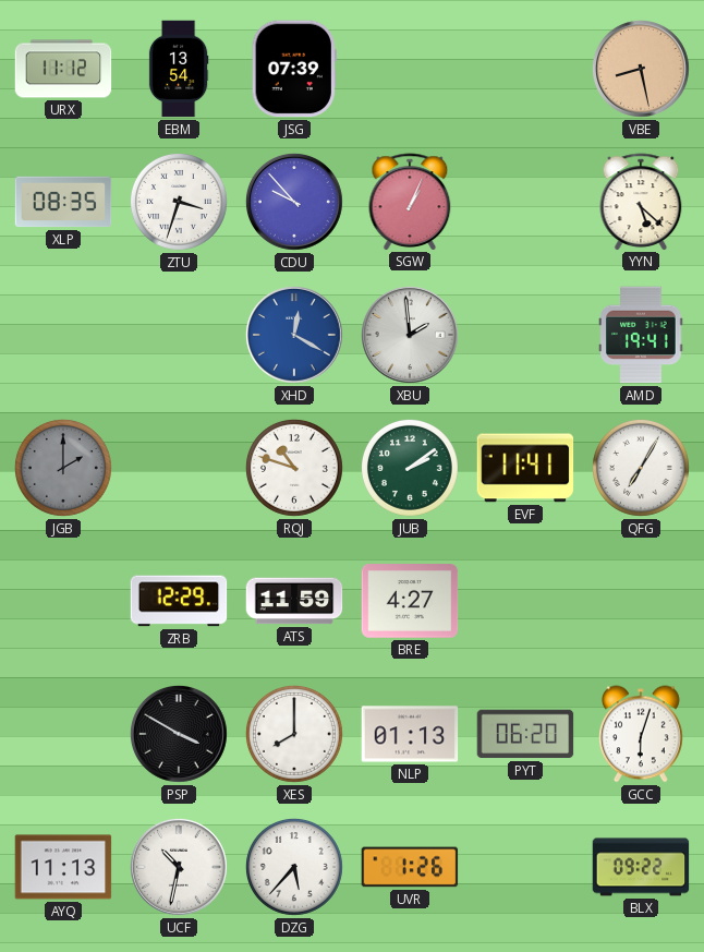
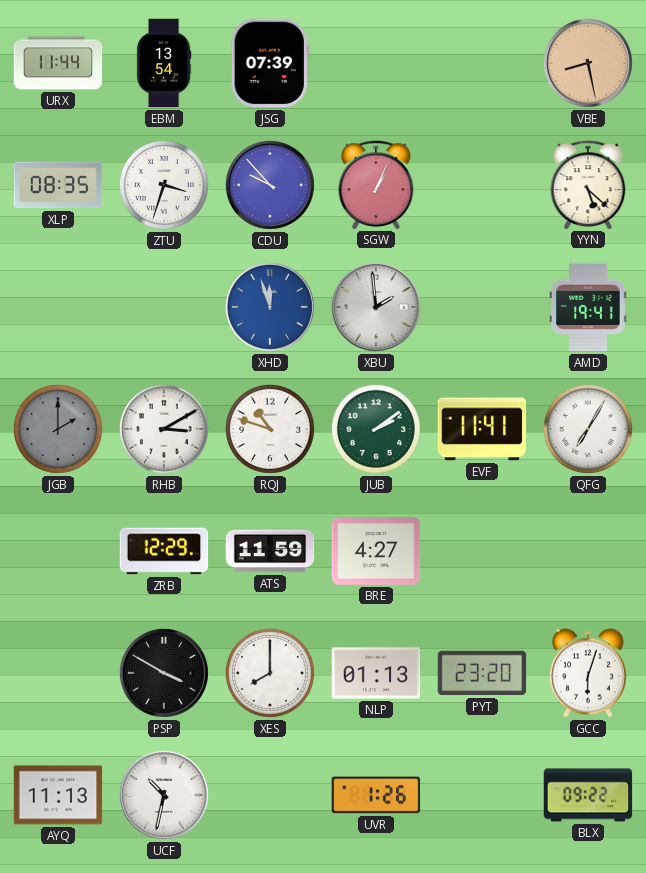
URX: 11:12 -> 11:44 (58, 63)
XHD: 12:20 -> 11:57 (270, 307)
RHB: none -> 3:10 (164, 429)
PYT: 06:20 -> 23:20 (482, 673)
DZG: 5:37 -> none (294, 867)
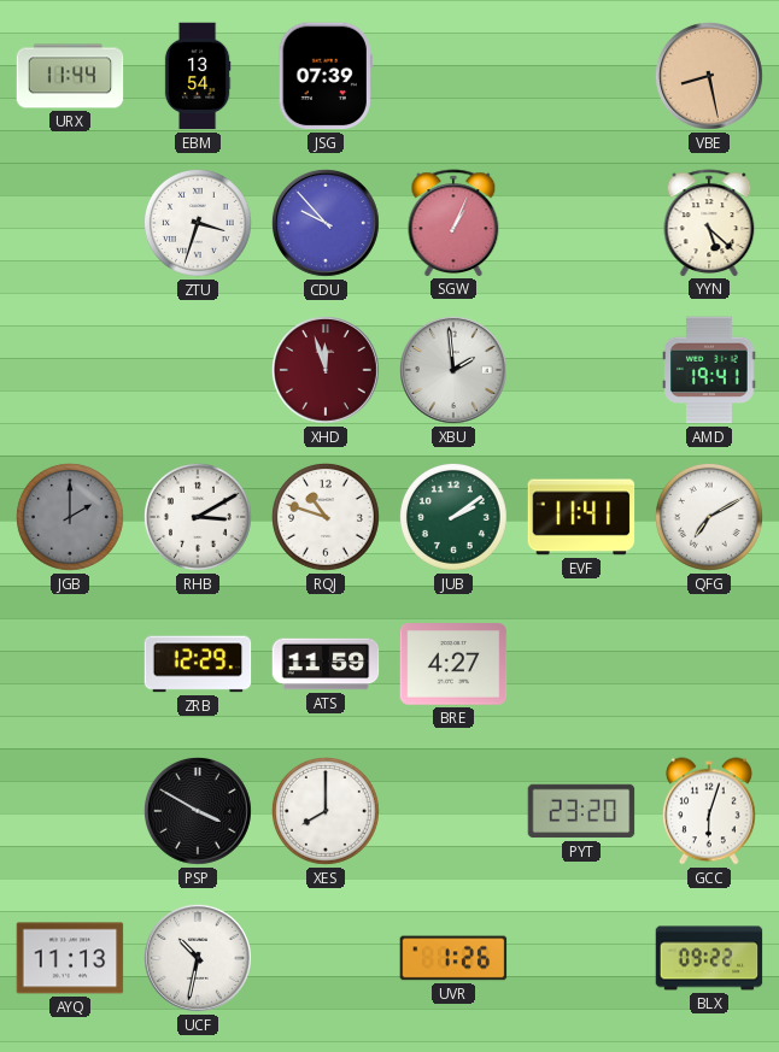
XLP: 08:35 -> none (58, 185)
XHD dial: blue -> burgundy (326, 370)
QFG: 7:05 -> 7:10 (709, 517)
NLP: 01:13 -> none (376, 673)
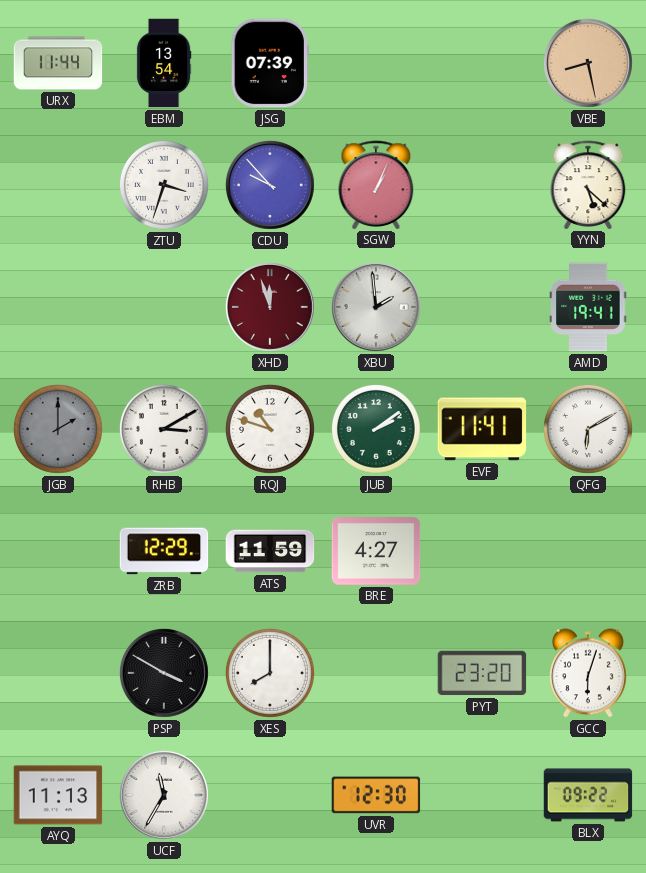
QFG: 7:10 -> 6:10 (588, 429)
UCF: 10:32 -> 11:35 (164, 795)
UVR: 1:26 -> 12:30 (376, 795)
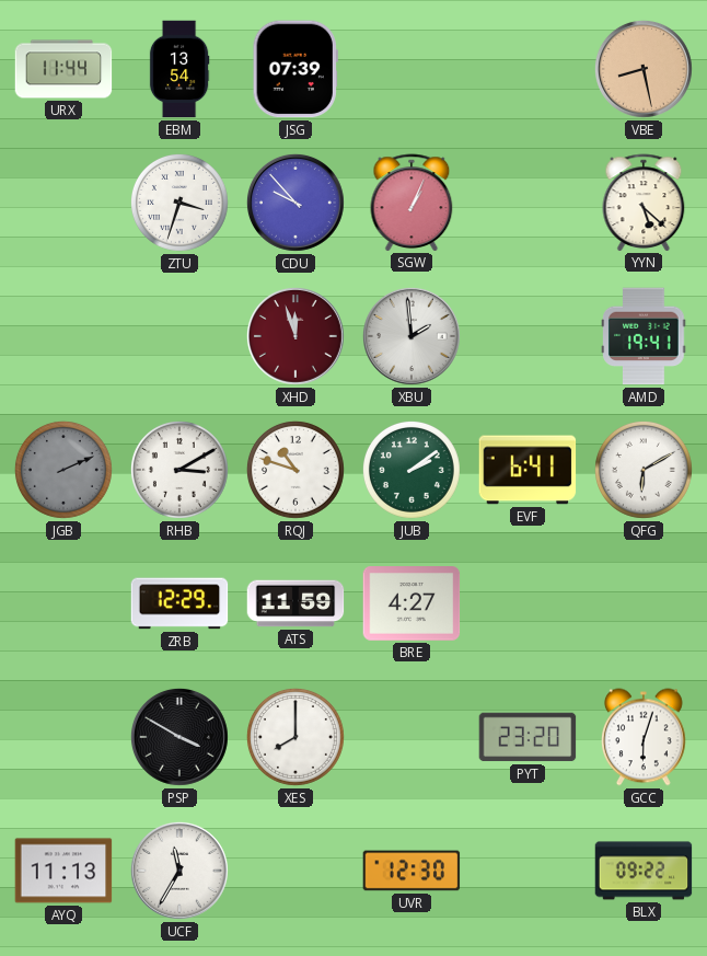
JGB: 2:00 -> 2:11 (63, 470)
EVF: 11:41 -> 6:41 (528, 470)
